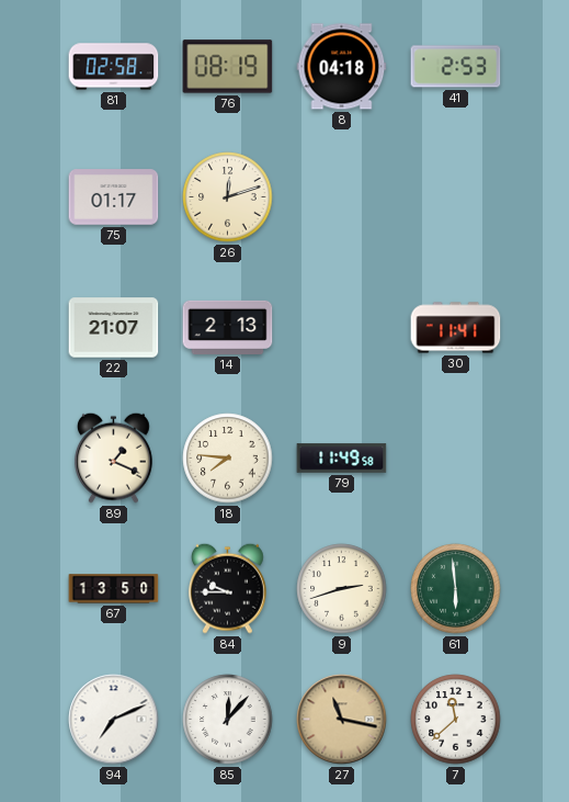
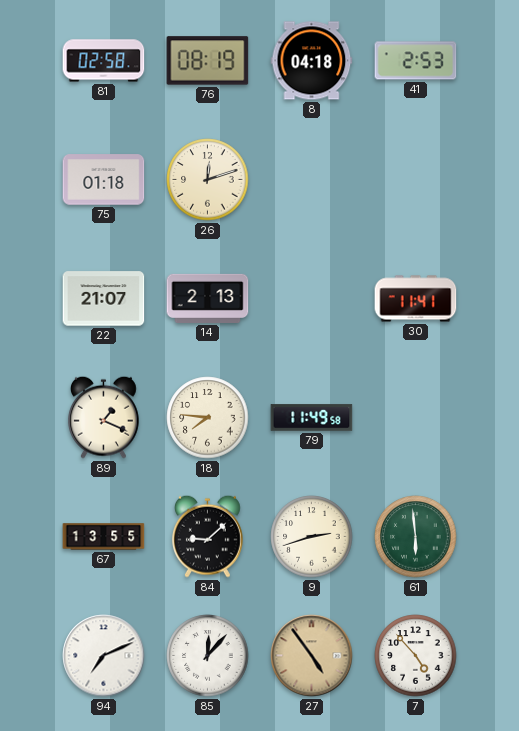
75: 01:17 -> 01:18 (104, 180)
67: 13:50 -> 13:55 (104, 537)
84: 9:45 -> 9:08 (207, 536)
27: 11:17 -> 4:54 (312, 656)
7: 11:38 -> 4:53 (416, 656)
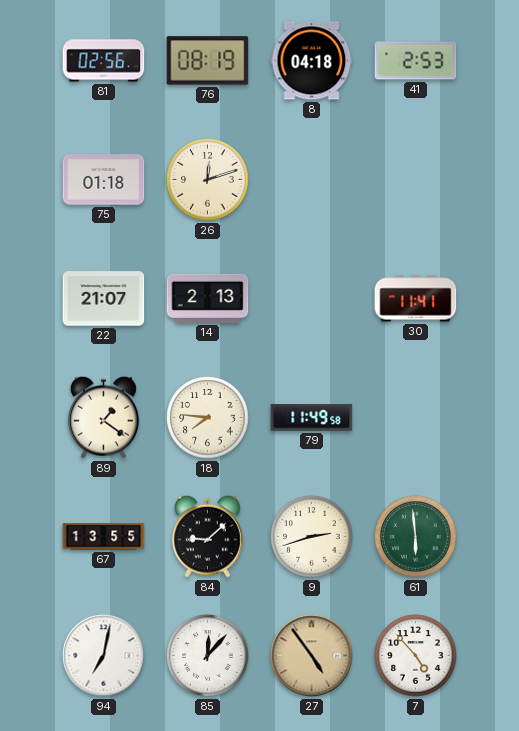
81: 02:58 -> 02:56 (104, 61)
89: 1:19 -> 1:21 (103, 417)
94: 7:11 -> 7:02 (104, 656)
